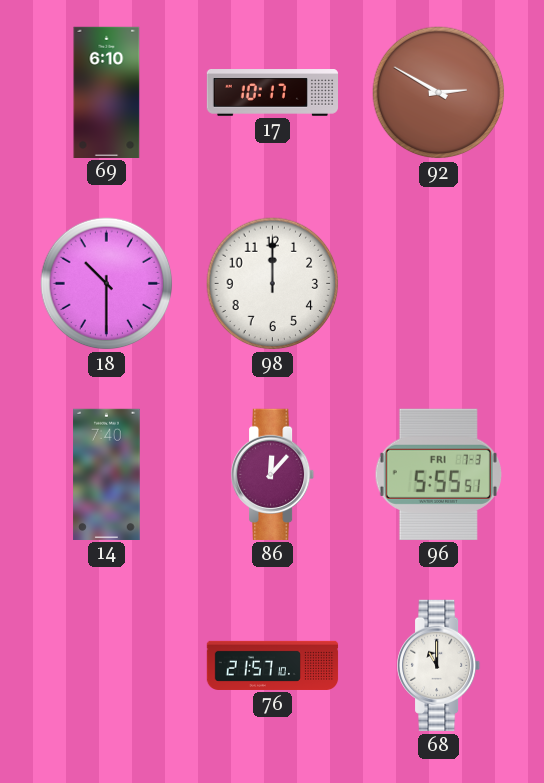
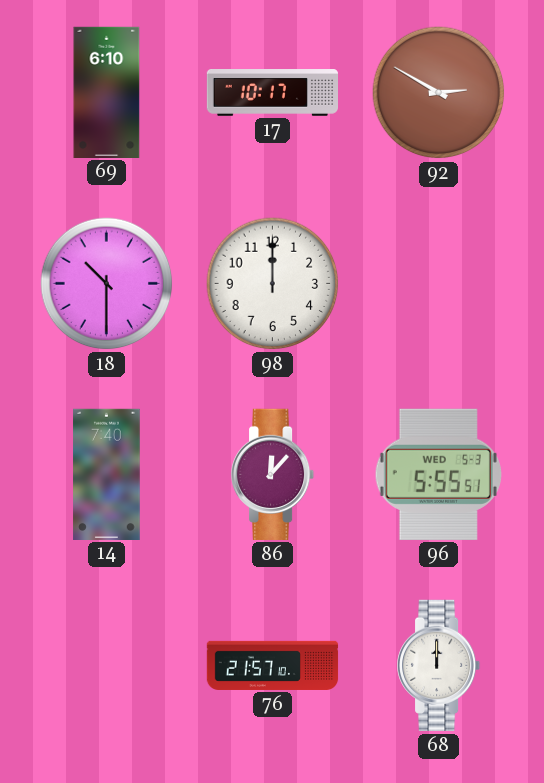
96 date: FRI 7-3 -> WED 5-3 (438, 474)
68: 11:00 -> 12:00 (440, 665)
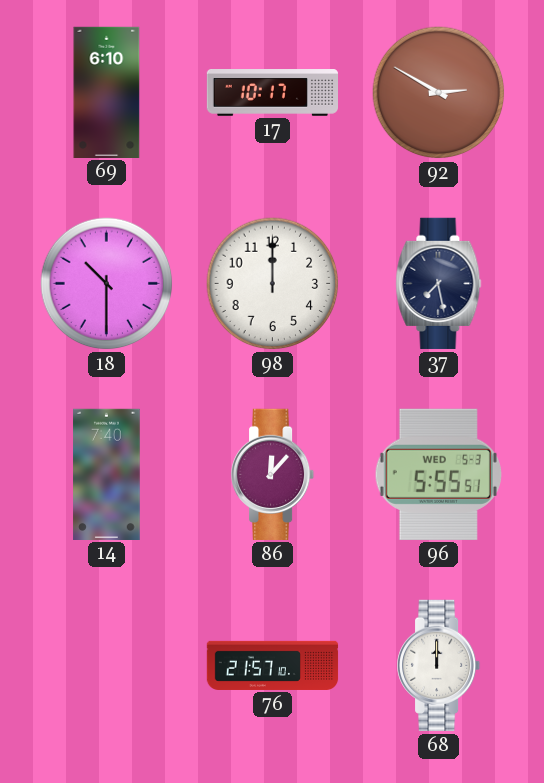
37: none -> 7:28 (439, 283)
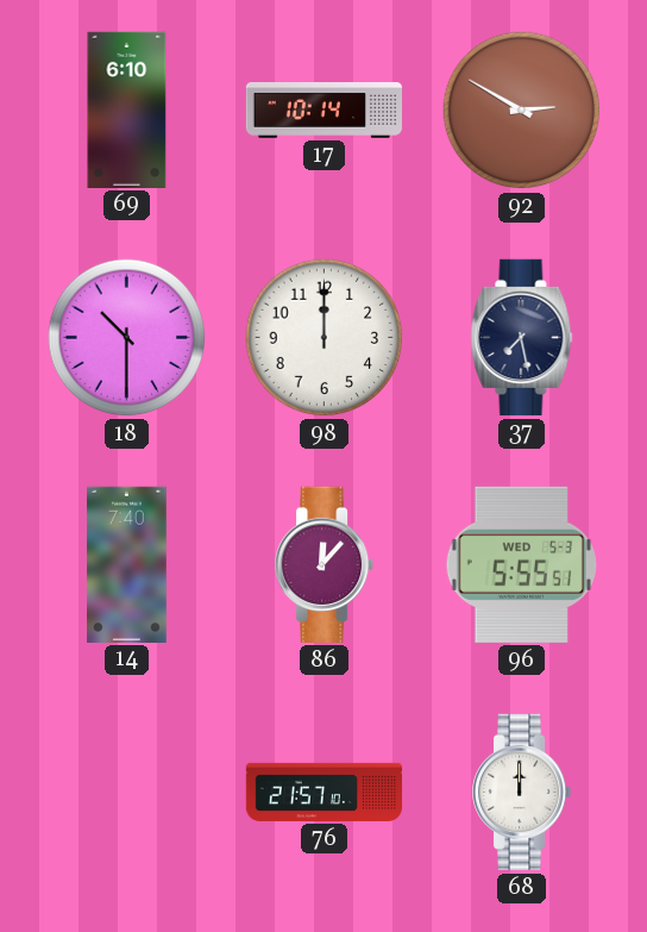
17: 10:17 -> 10:14 (325, 111)
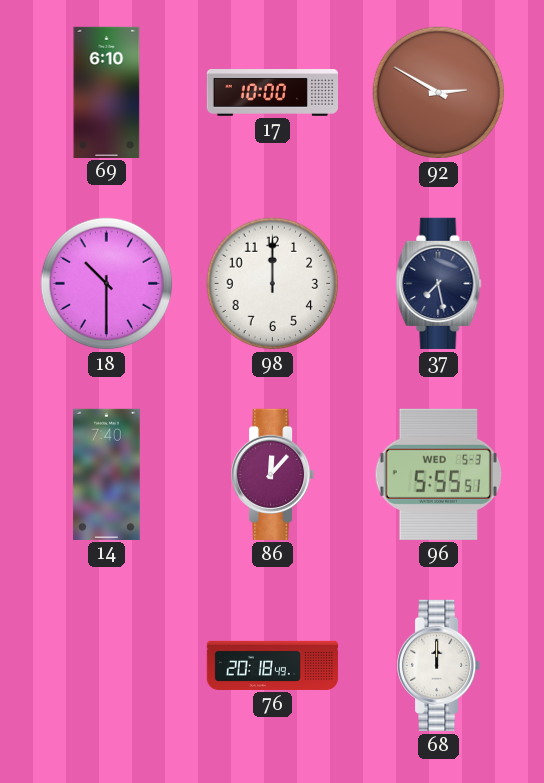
17: 10:14 -> 10:00 (273, 93)
76: 21:57 -> 20:18 (273, 665)
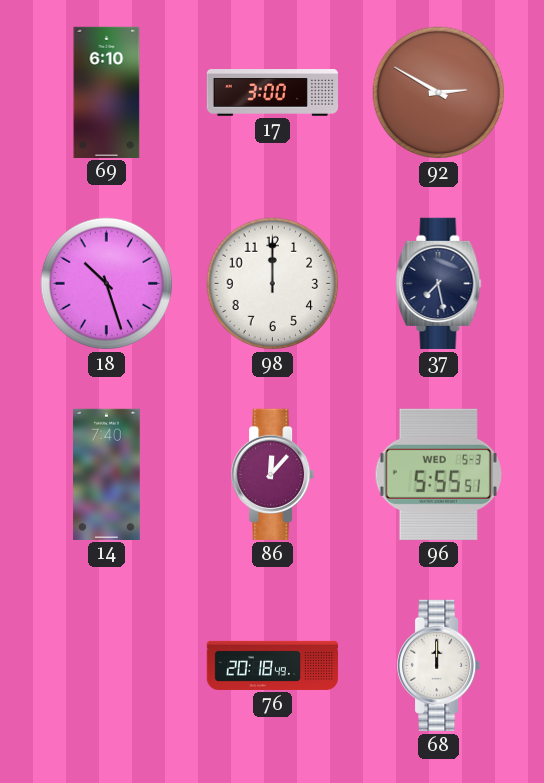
17: 10:00 -> 3:00 (273, 93)
18: 10:30 -> 10:27 (107, 284)
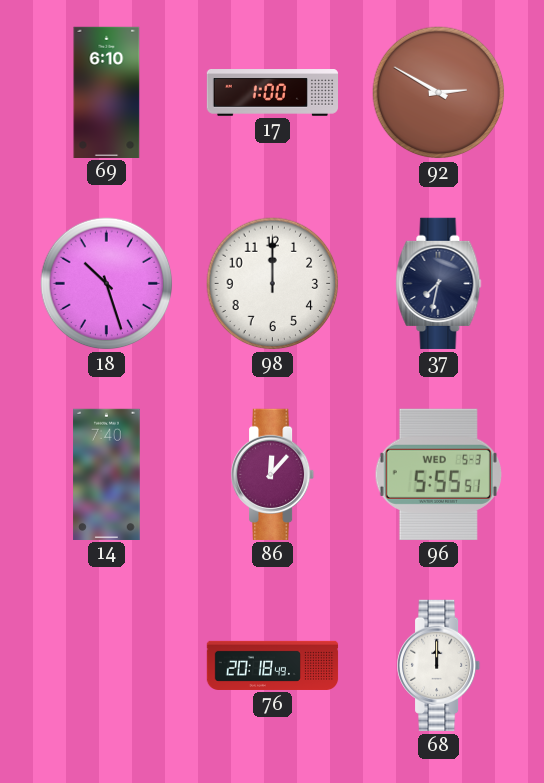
17: 3:00 -> 1:00 (273, 93)
37: 7:28 -> 7:32 (439, 283)
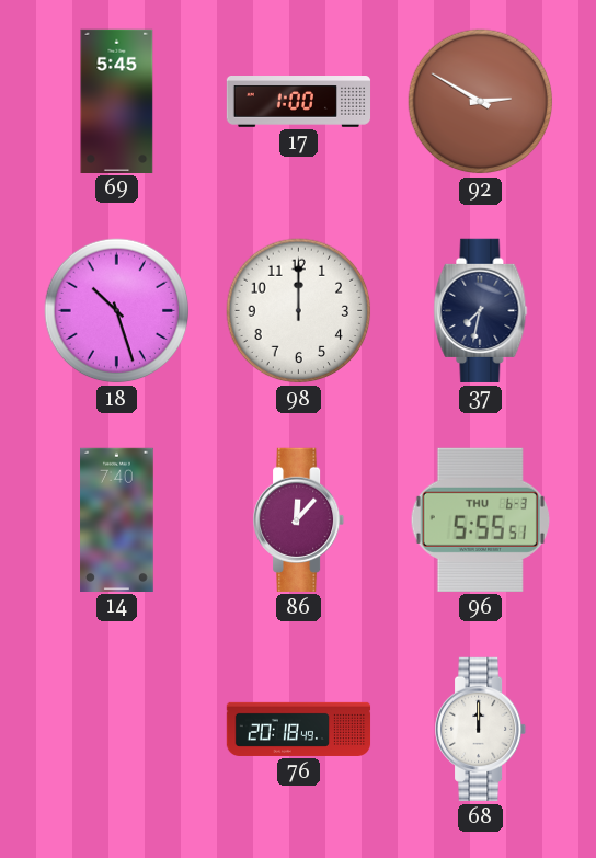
69: 6:10 -> 5:45 (117, 101)
96 date: WED 5-3 -> THU 6-3 (480, 519)
